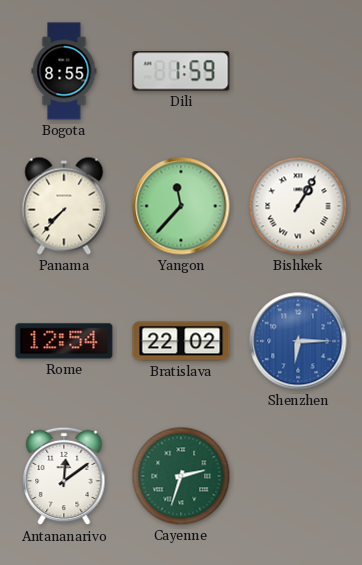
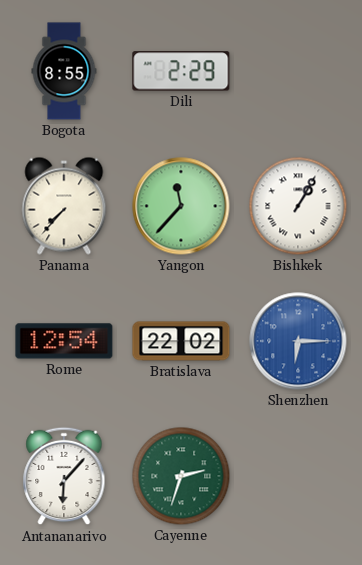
Dili: 1:59 -> 2:29 (181, 71)
Antananarivo: 12:09 -> 6:07 (64, 476)
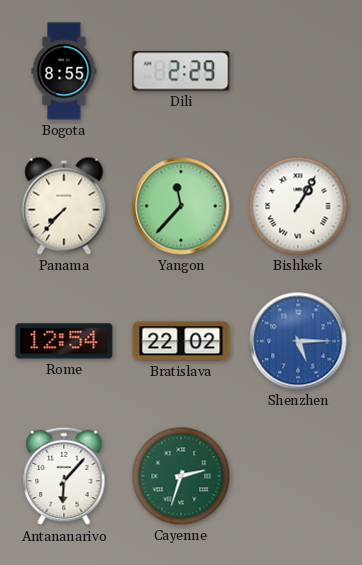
Shenzhen: 6:15 -> 5:15 (298, 341)
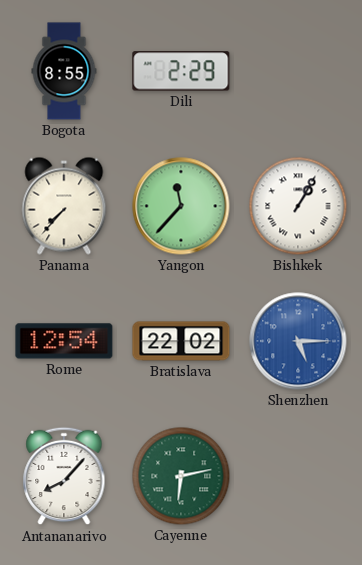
Antananarivo: 6:07 -> 8:07 (64, 476)
Cayenne: 2:33 -> 6:13 (181, 476)
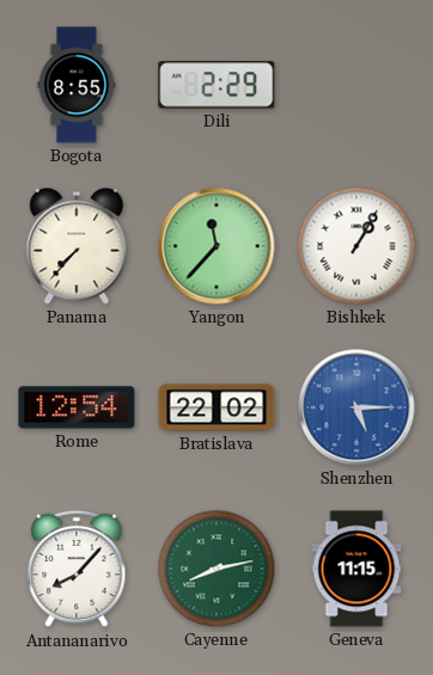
Cayenne: 6:13 -> 8:13 (216, 569)
Geneva: none -> 11:15 (356, 569)
